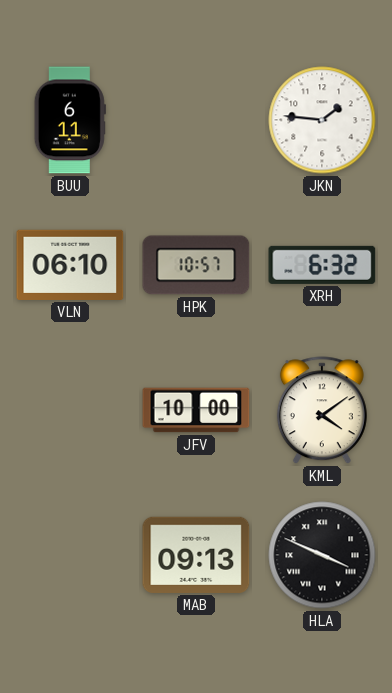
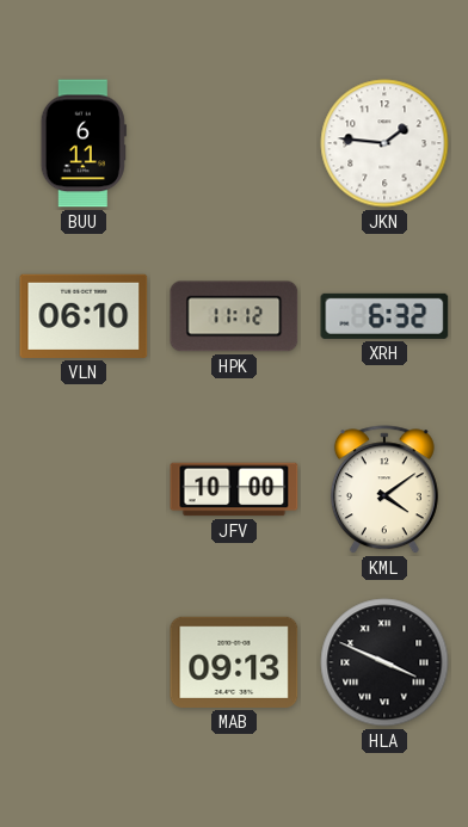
HPK: 10:57 -> 11:12 (234, 316)
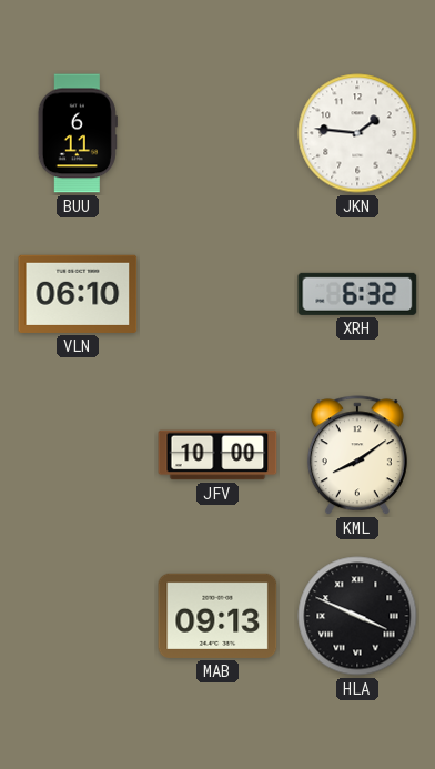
HPK: 11:12 -> none (234, 316)
KML: 4:09 -> 8:09 (357, 456)
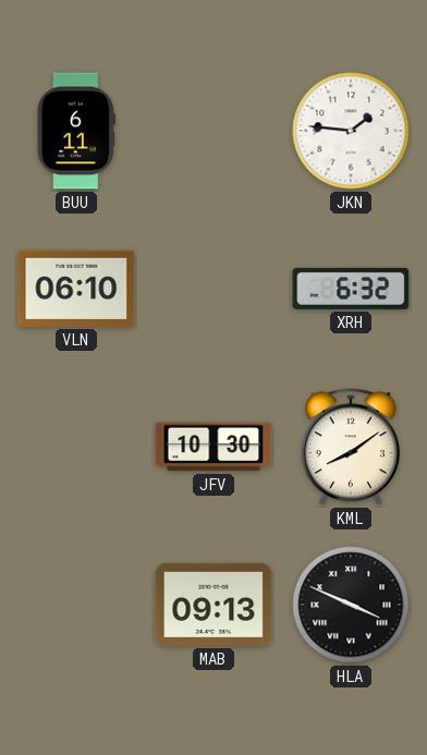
JFV: 10:00 -> 10:30 (213, 447)
